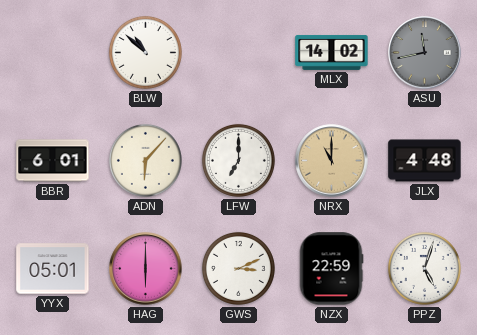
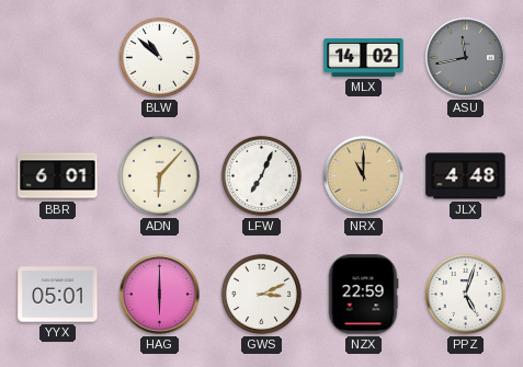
LFW: 7:00 -> 7:04 (261, 175)
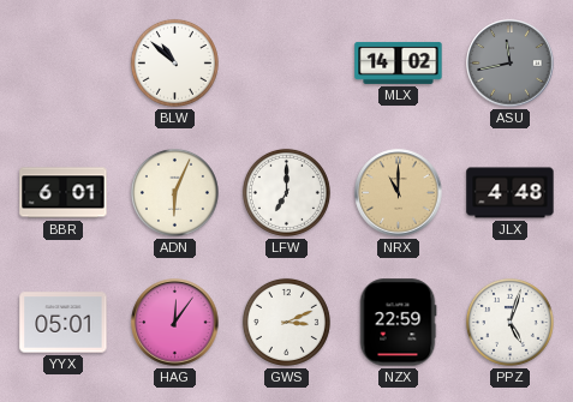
ADN: 6:07 -> 6:04 (174, 192)
LFW: 7:04 -> 7:00 (286, 192)
HAG: 6:00 -> 12:06 (175, 323)
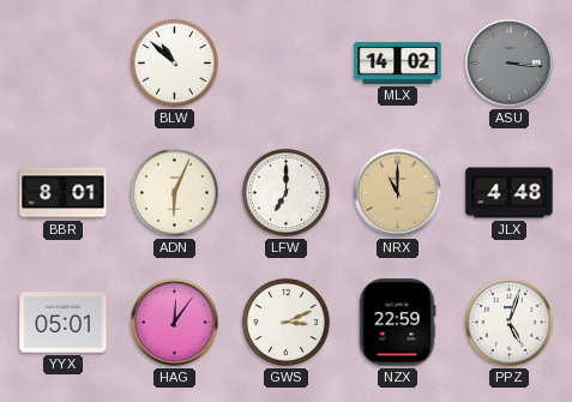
ASU: 11:43 -> 3:16 (510, 64)
BBR: 6:01 -> 8:01 (64, 193)
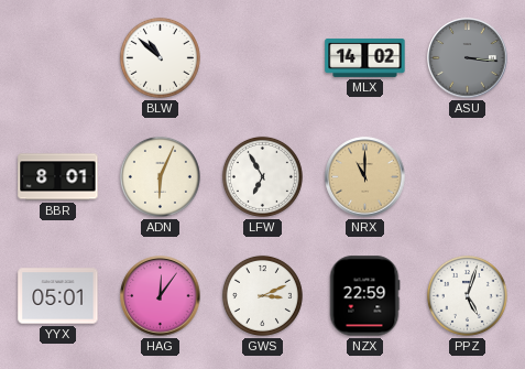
LFW: 7:00 -> 6:55 (262, 176)
JLX: 4:48 -> none (510, 193)
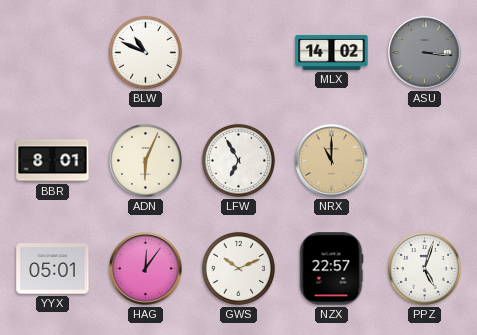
BLW: 10:52 -> 10:49 (145, 52)
GWS: 3:11 -> 10:11 (238, 268)
NZX: 22:59 -> 22:57 (331, 269)
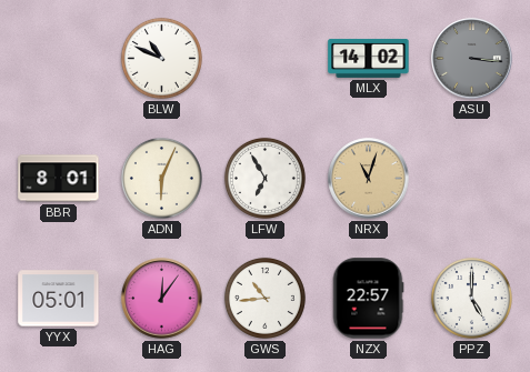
NRX: 11:00 -> 11:03 (369, 179)
GWS: 10:11 -> 10:44 (264, 298)
PPZ: 5:03 -> 5:00 (471, 298)
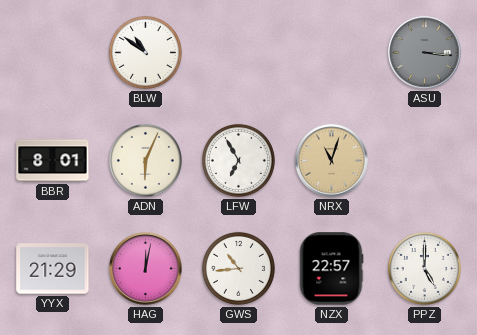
BLW: 10:49 -> 10:51 (145, 52)
MLX: 14:02 -> none (369, 58)
YYX: 05:01 -> 21:29 (53, 269)
HAG: 12:06 -> 12:02 (146, 269)
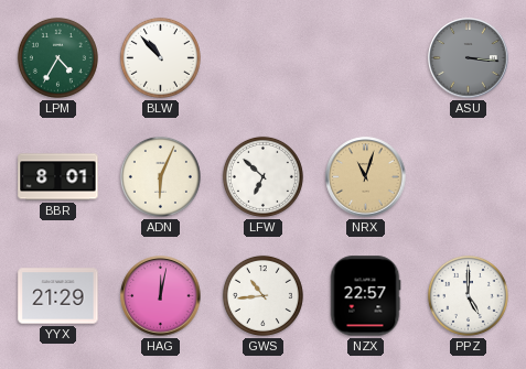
LPM: none -> 4:35 (57, 57)
BLW: 10:51 -> 10:53 (160, 57)
LFW: 6:55 -> 6:52 (262, 176)
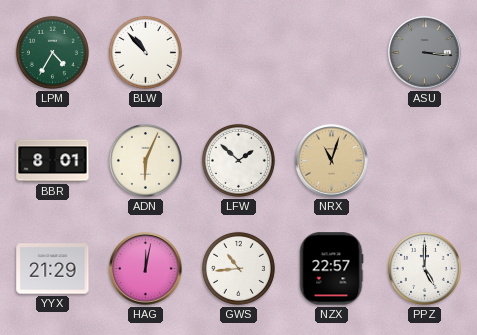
LFW: 6:52 -> 1:52 (238, 160)
